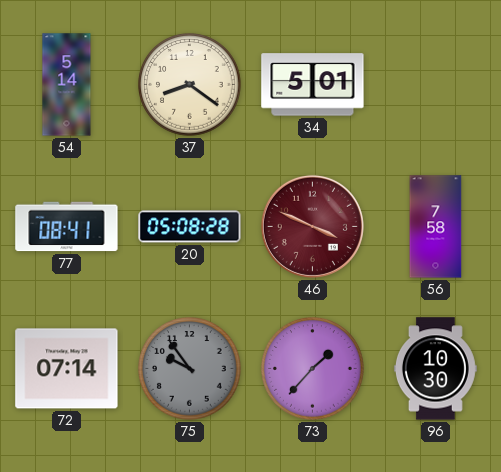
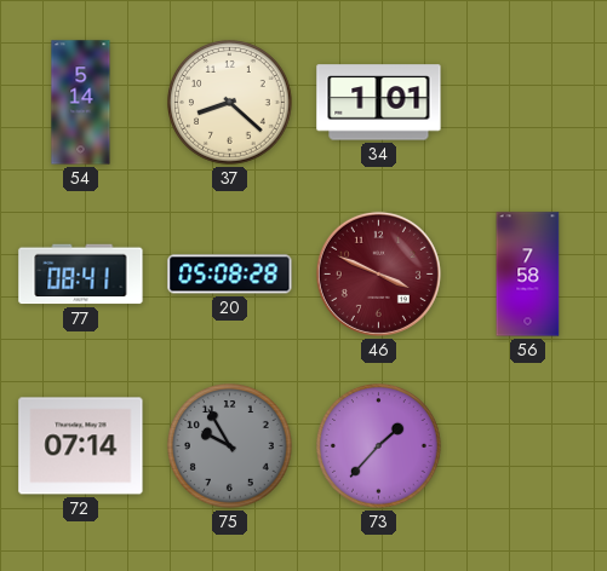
37: 8:21 -> 8:22 (230, 103)
34: 5:01 -> 1:01 (379, 103)
75: 9:54 -> 9:55 (230, 446)
96: 10:30 -> none (435, 369)
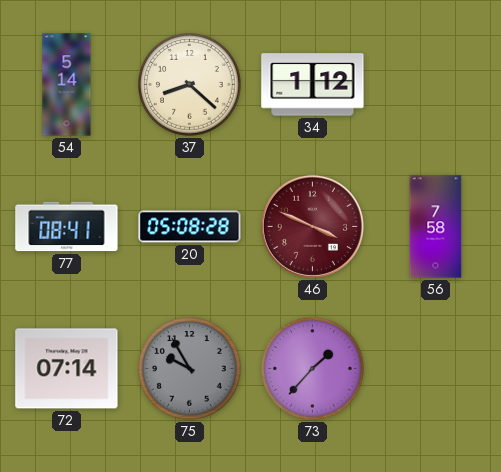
34: 1:01 -> 1:12 (313, 85)
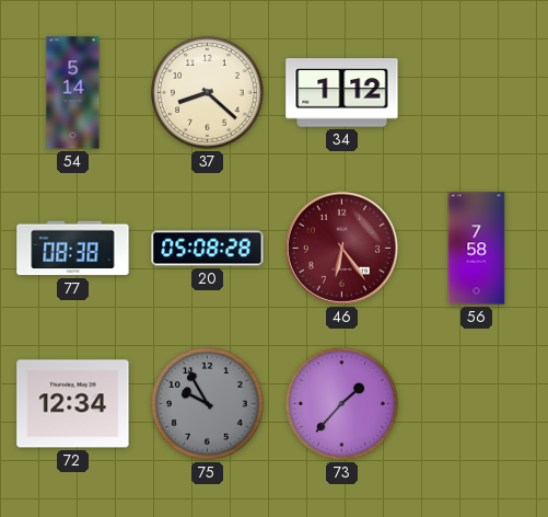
77: 08:41 -> 08:38 (73, 249)
46: 3:49 -> 6:24 (341, 248)
72: 07:14 -> 12:34 (73, 404)
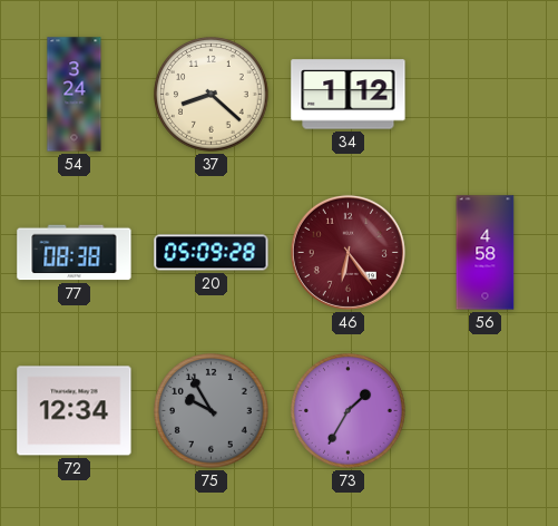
54: 5:14 -> 3:24 (75, 95)
20: 05:08 -> 05:09 (212, 253)
56: 7:58 -> 4:58 (486, 253)
73: 1:37 -> 1:35 (349, 411)
